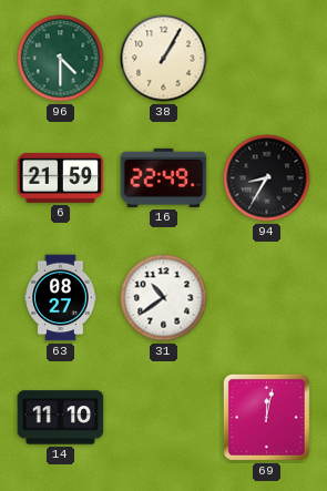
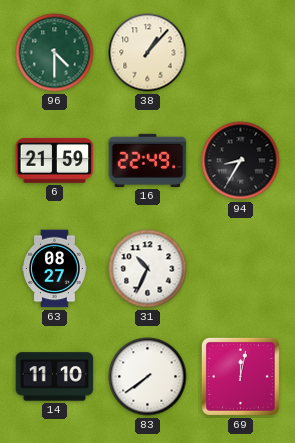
38: 1:05 -> 1:07 (148, 53)
31: 10:39 -> 10:34 (148, 269)
83: none -> 7:39 (148, 377)
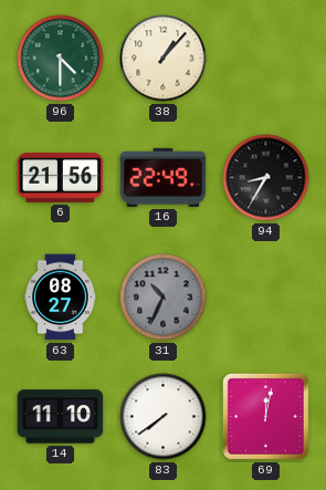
6: 21:59 -> 21:56 (61, 177)
31 dial: white -> grey (164, 298)
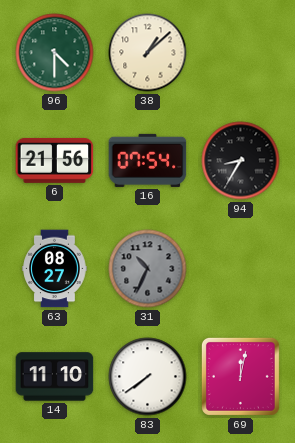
38: 1:07 -> 1:08 (148, 53)
16: 22:49 -> 07:54 (148, 160)
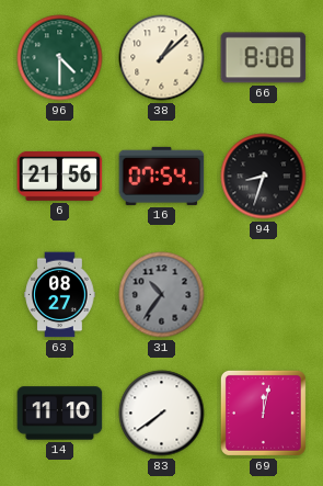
66: none -> 8:08 (264, 58)
94: 8:35 -> 8:33 (264, 177)
31: 10:34 -> 10:36 (162, 295)
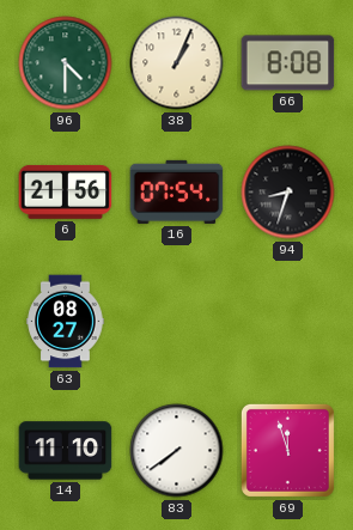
38: 1:08 -> 1:04 (177, 63)
31: 10:36 -> none (162, 295)
69: 12:02 -> 11:57 (287, 450)
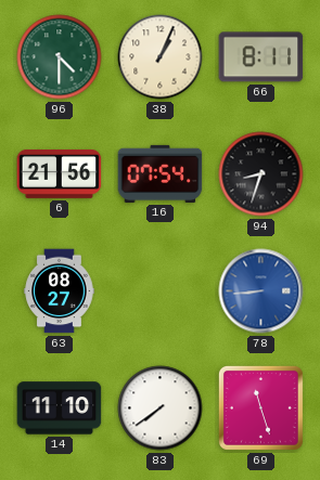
66: 8:08 -> 8:11 (261, 57)
78: none -> 8:44 (261, 291)
69: 11:57 -> 11:27 (260, 407)
